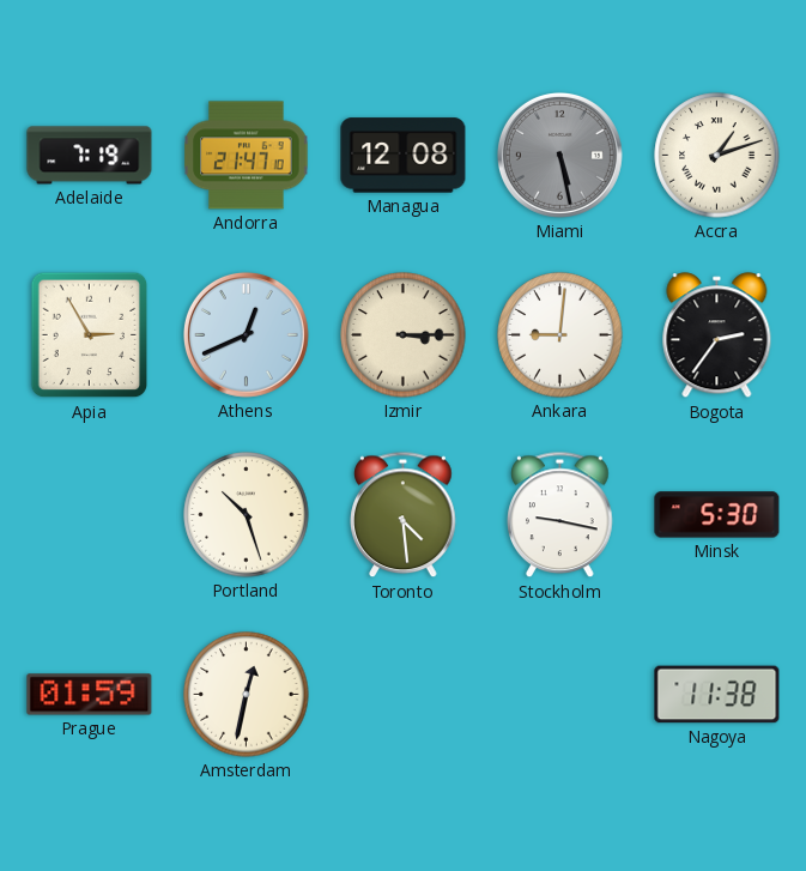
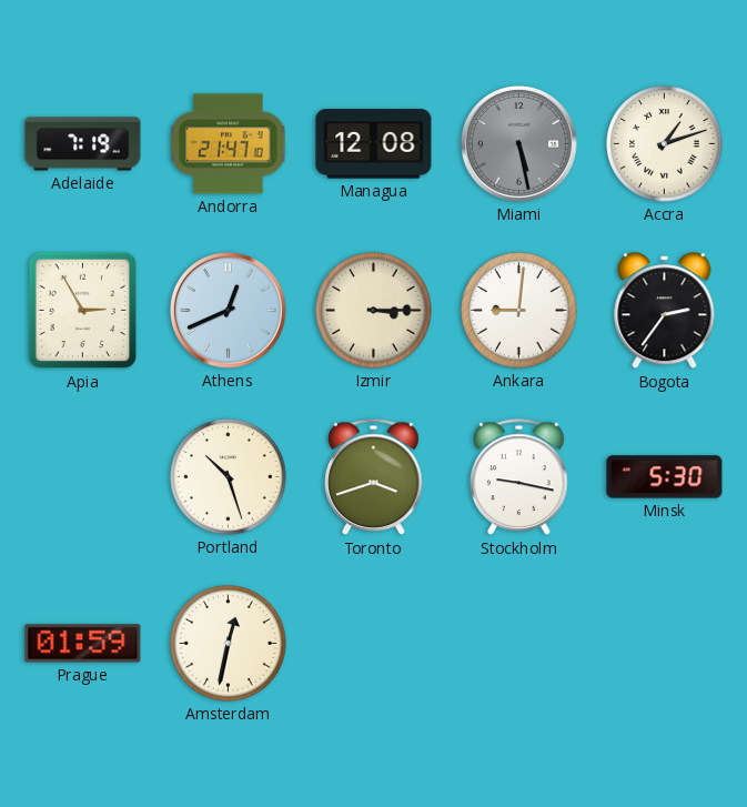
Toronto: 4:29 -> 3:42 (374, 477)
Nagoya: 11:38 -> none (717, 695)
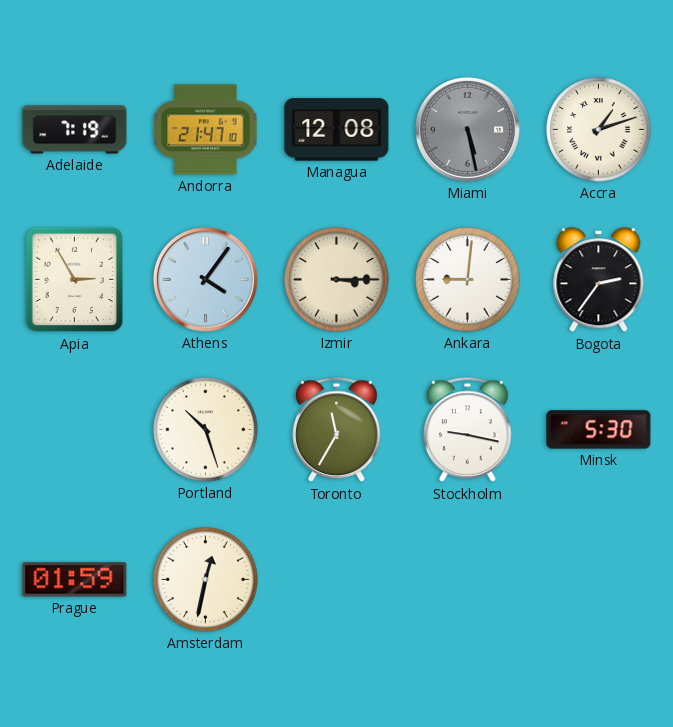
Athens: 12:41 -> 4:06 (205, 279)
Toronto: 3:42 -> 11:35 (337, 430)
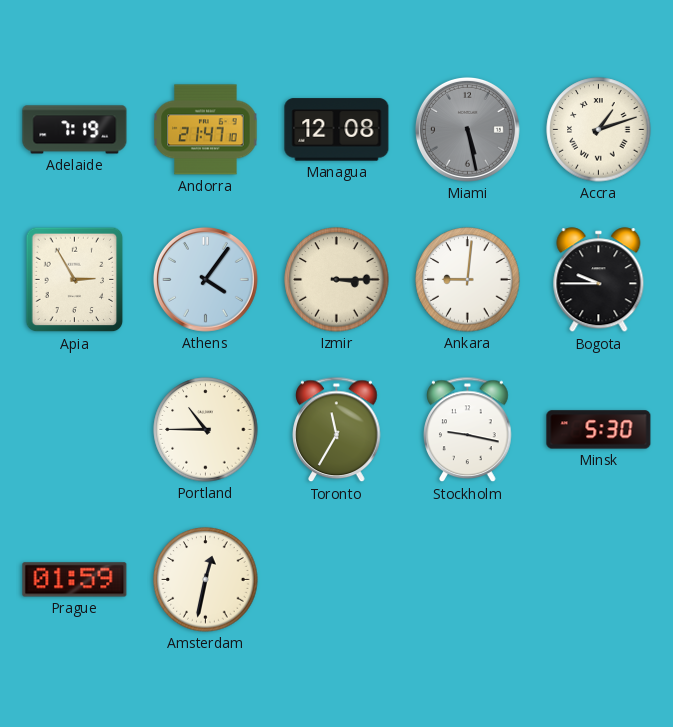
Bogota: 2:36 -> 9:45 (599, 280)
Portland: 10:27 -> 10:45 (206, 430)
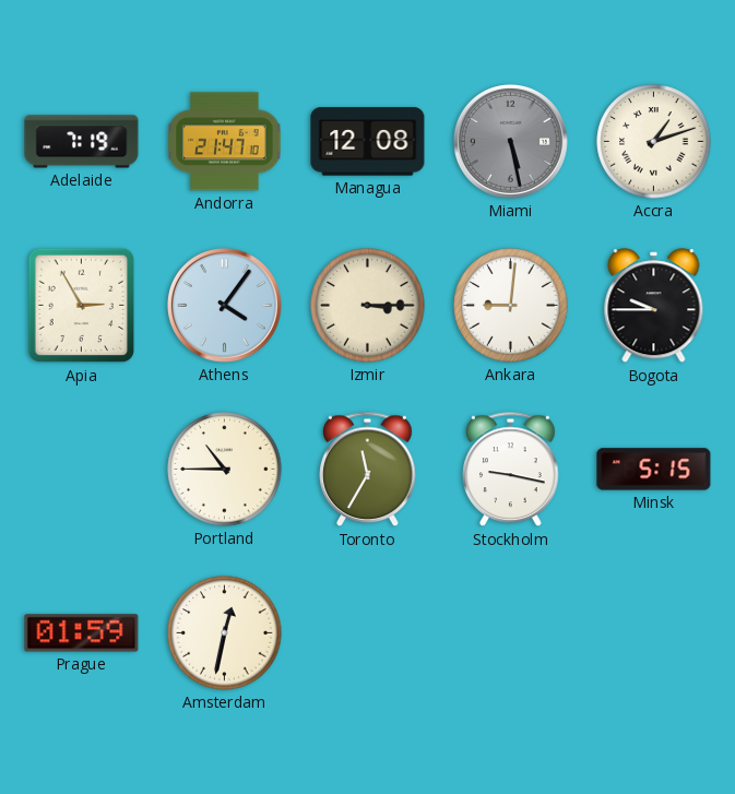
Minsk: 5:30 -> 5:15 (654, 470)
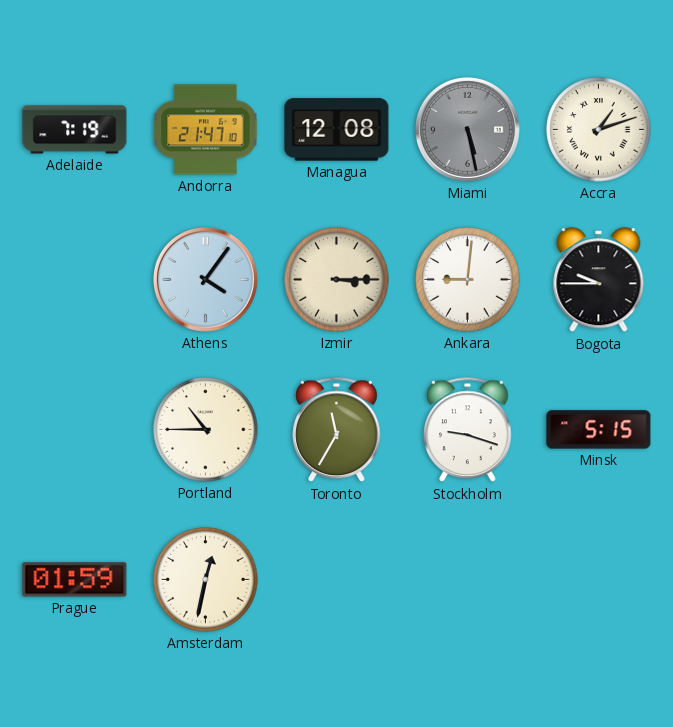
Apia: 2:55 -> none (82, 306)
Stockholm: 9:17 -> 9:18 (468, 430)
